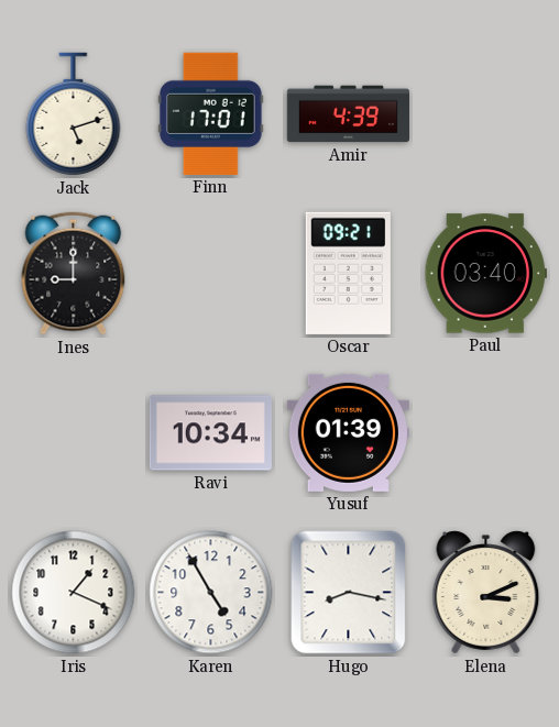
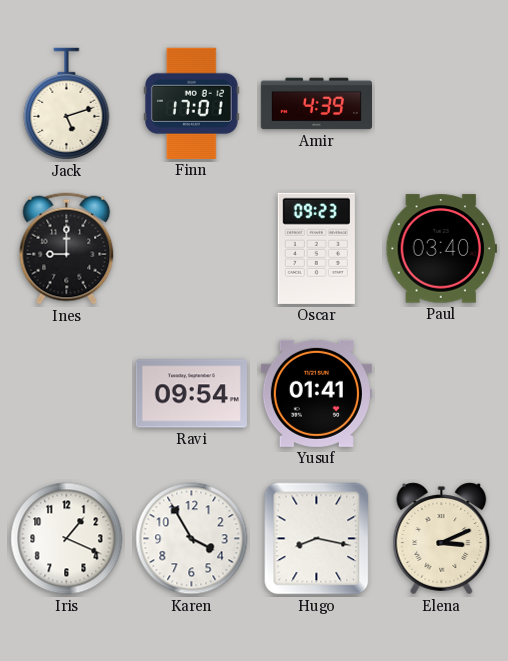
Oscar: 09:21 -> 09:23 (316, 248)
Ravi: 10:34 -> 09:54 (191, 394)
Yusuf: 01:39 -> 01:41 (316, 393)
Karen: 4:55 -> 3:55 (192, 539)
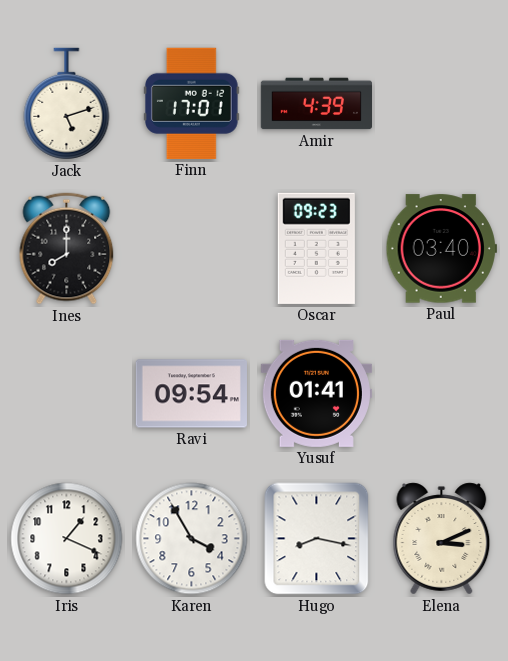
Ines: 9:00 -> 8:00 (67, 249)
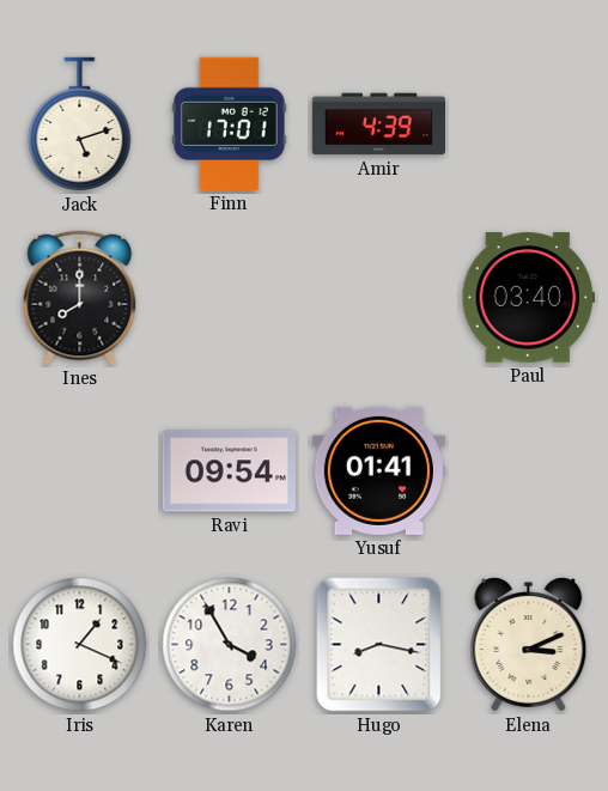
Oscar: 09:23 -> none (316, 248)
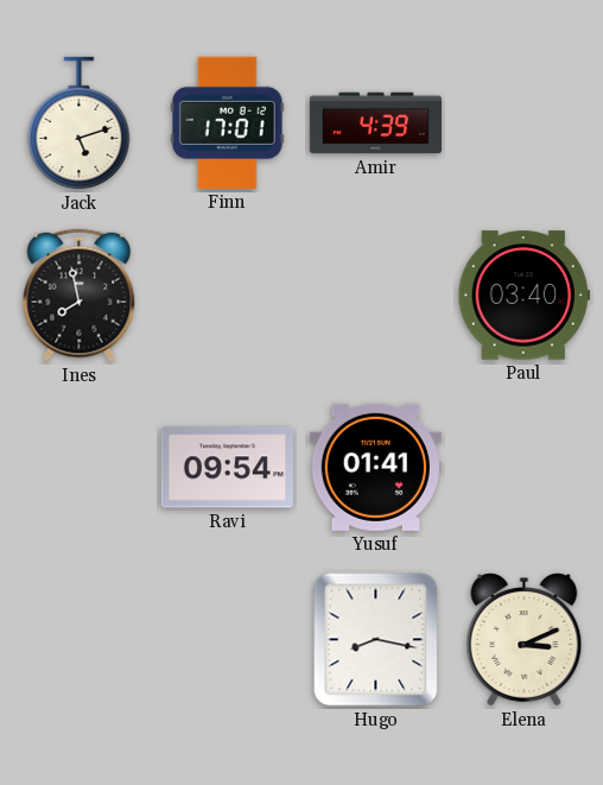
Ines: 8:00 -> 7:58 (80, 296)
Iris: 1:19 -> none (80, 645)
Karen: 3:55 -> none (230, 645)
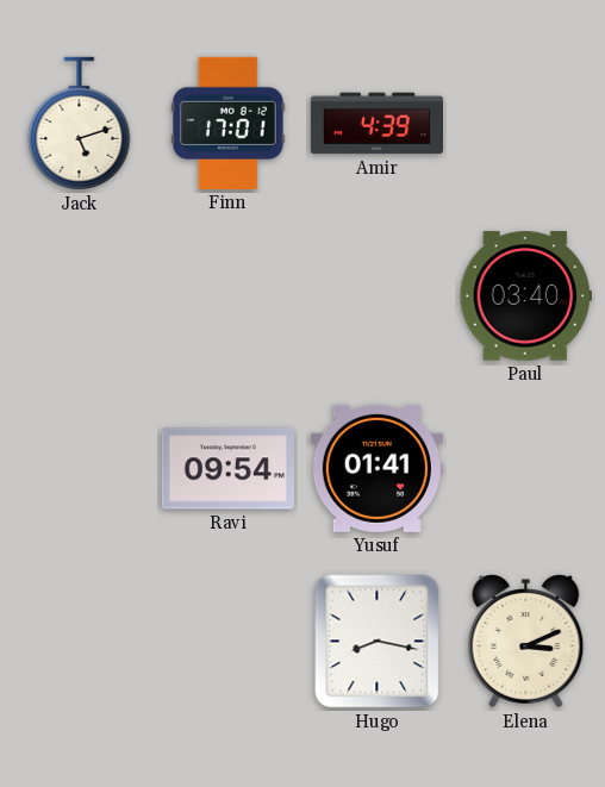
Ines: 7:58 -> none (80, 296)
